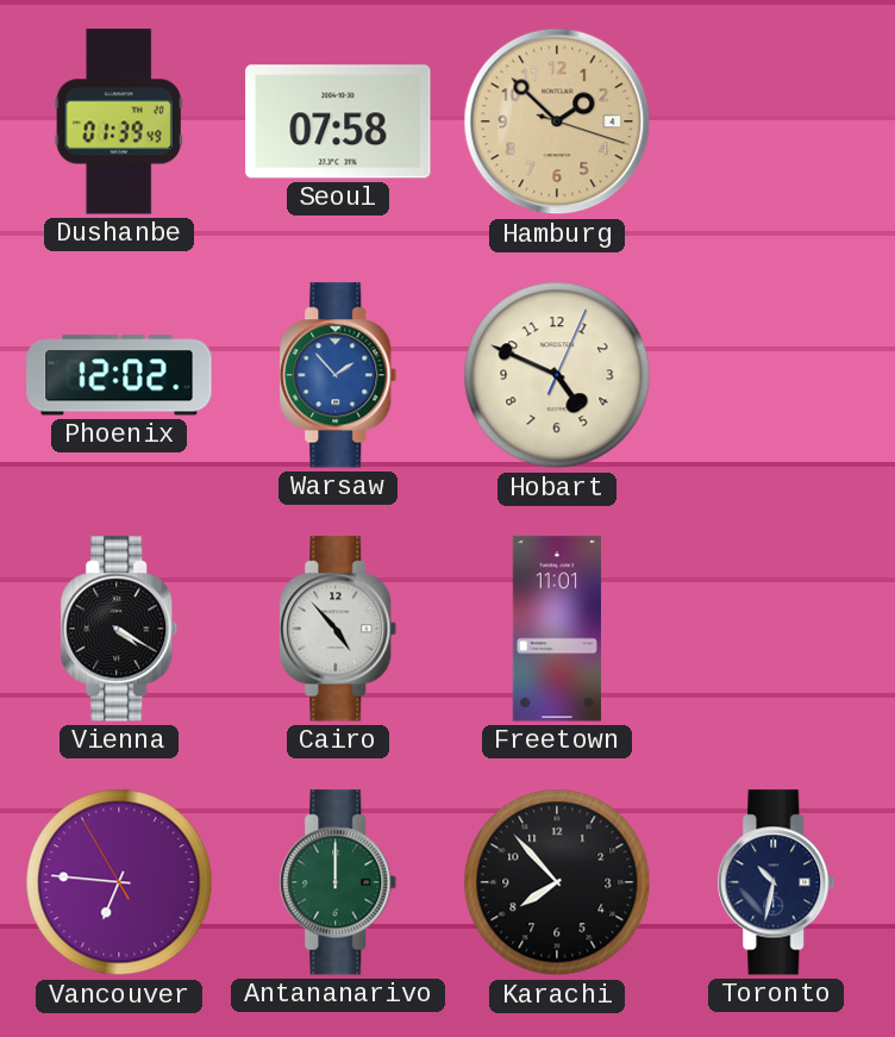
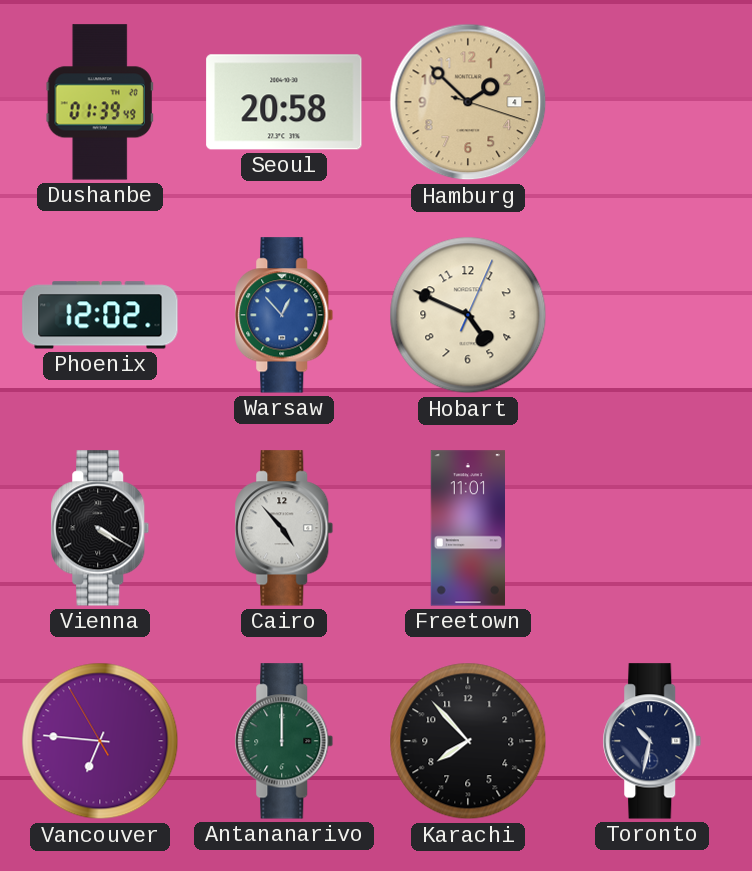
Seoul: 07:58 -> 20:58 (284, 102)
Warsaw: 1:53 -> 12:53 (284, 315)
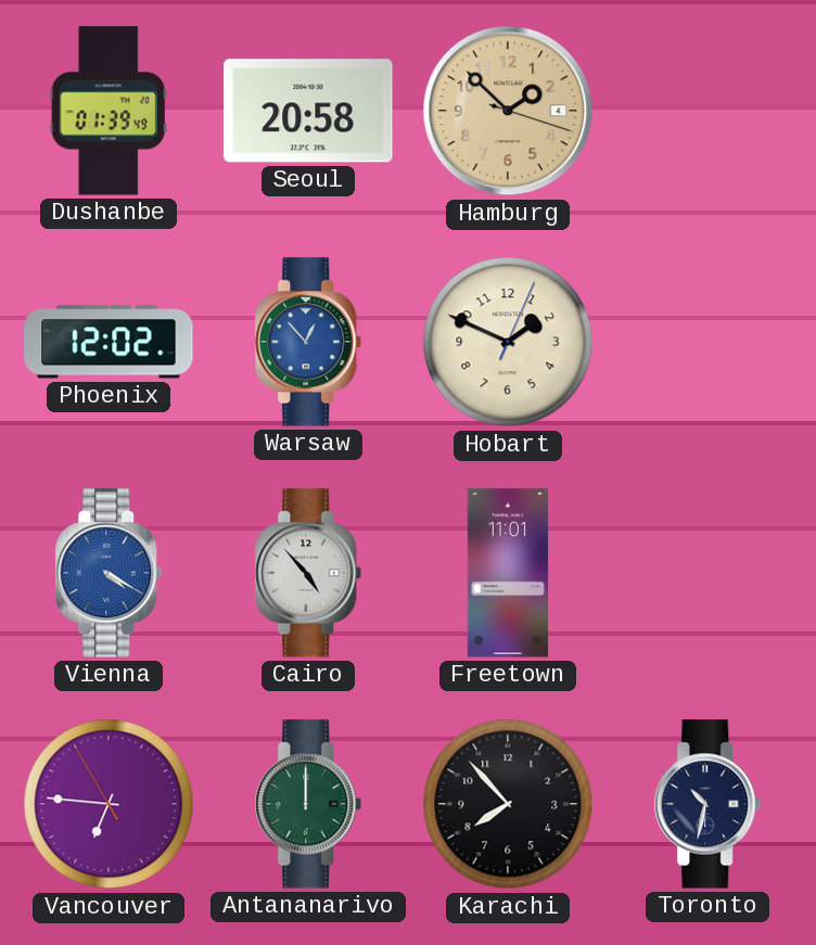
Hobart: 4:49 -> 1:49 (508, 342)
Vienna dial: black -> blue (109, 573)
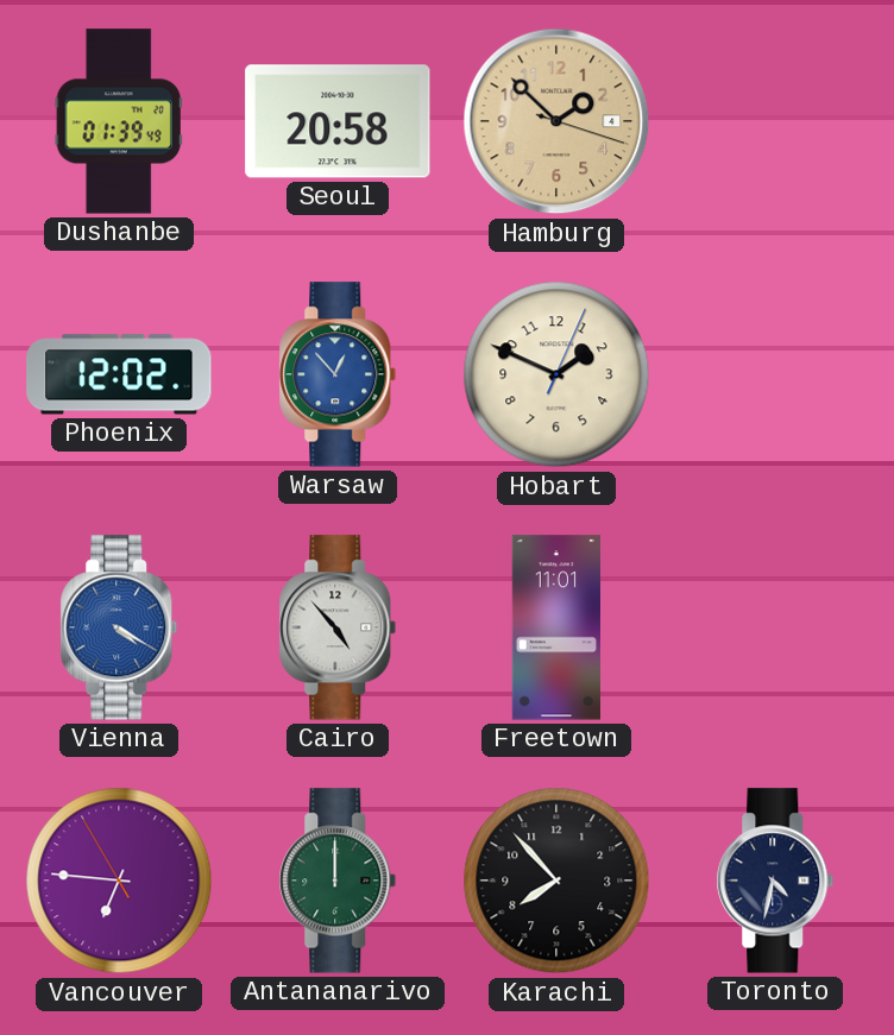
Toronto: 10:32 -> 4:32 (775, 881)
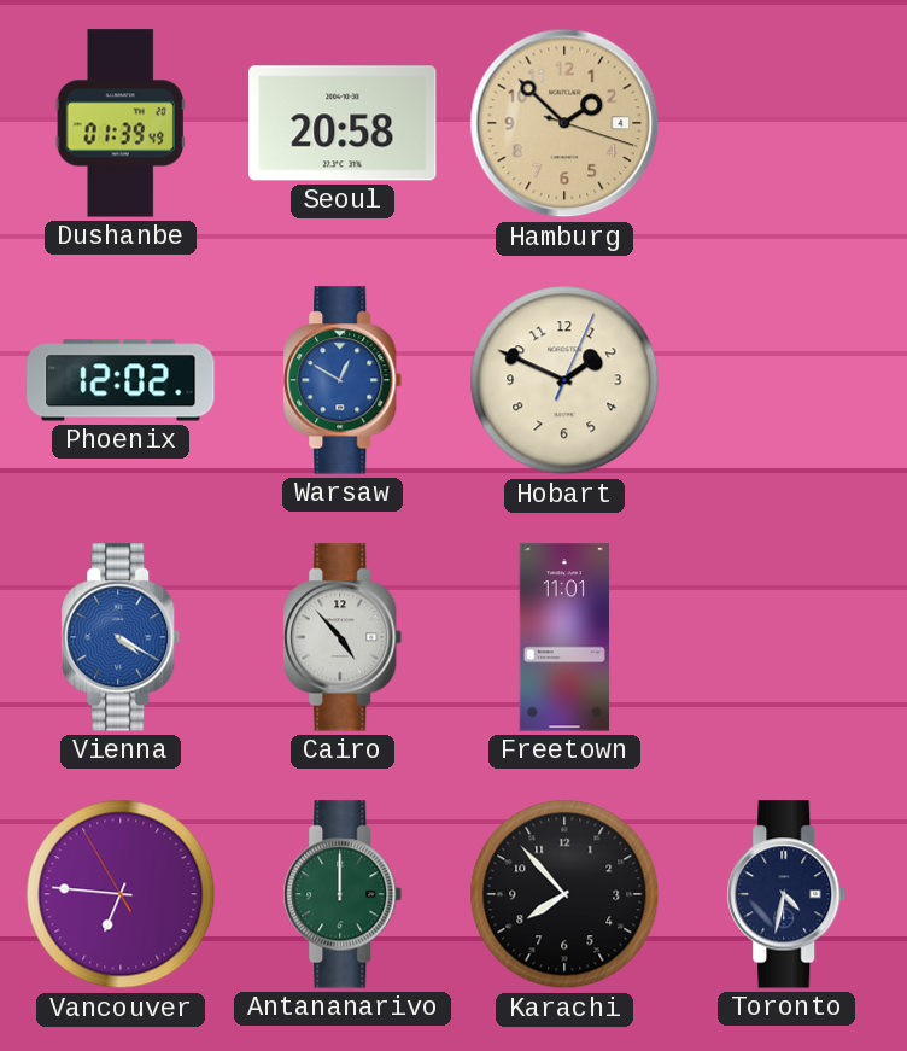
Warsaw: 12:53 -> 12:50 (343, 380)
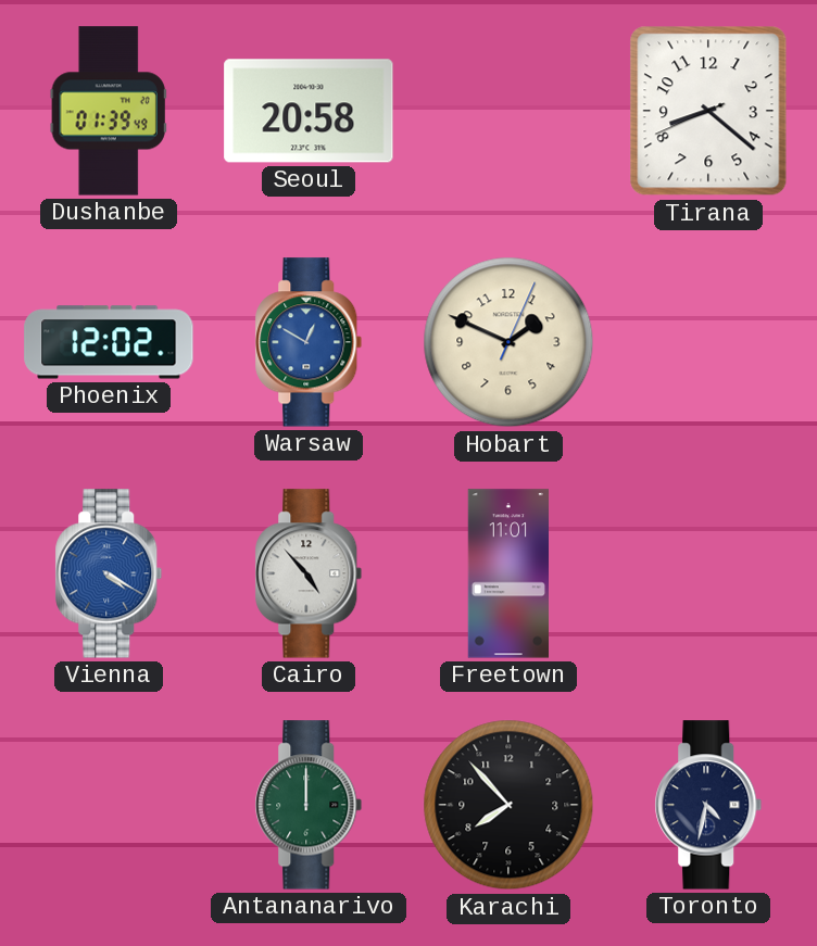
Hamburg: 1:52 -> none (564, 123)
Tirana: none -> 8:21 (708, 111)
Vancouver: 6:45 -> none (121, 894)
